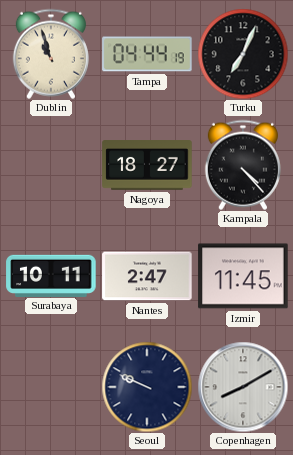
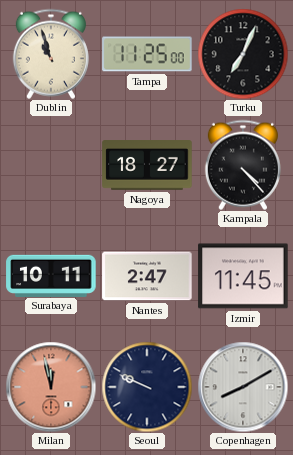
Tampa: 04:44 -> 11:25 (147, 54)
Milan: none -> 11:58 (51, 387)
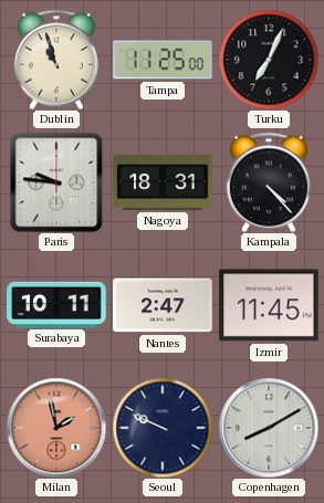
Paris: none -> 9:46 (56, 182)
Nagoya: 18:27 -> 18:31 (163, 182)
Milan: 11:58 -> 1:58 (56, 428)
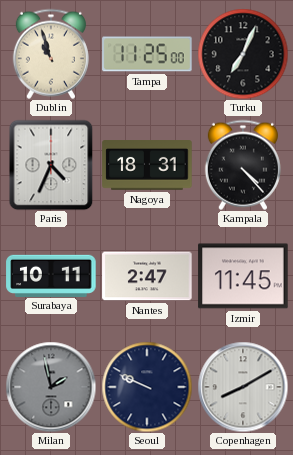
Paris: 9:46 -> 4:34 (51, 165)
Milan dial: salmon -> grey (51, 387)
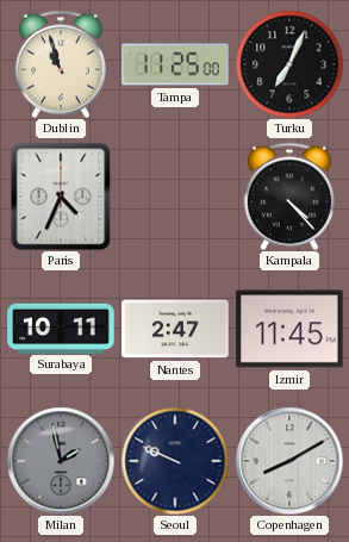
Nagoya: 18:31 -> none (147, 165)
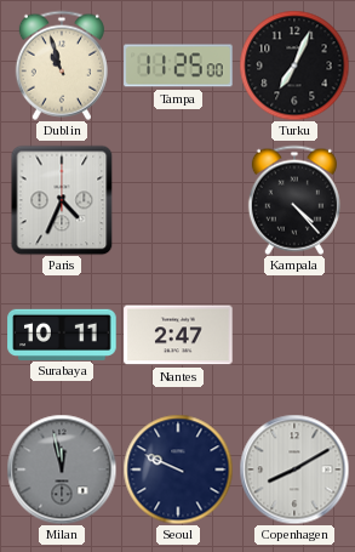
Izmir: 11:45 -> none (289, 329)
Milan: 1:58 -> 11:58 (62, 470)
